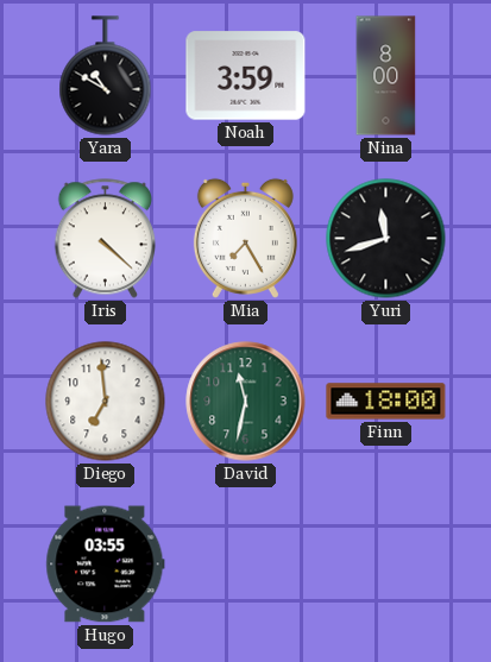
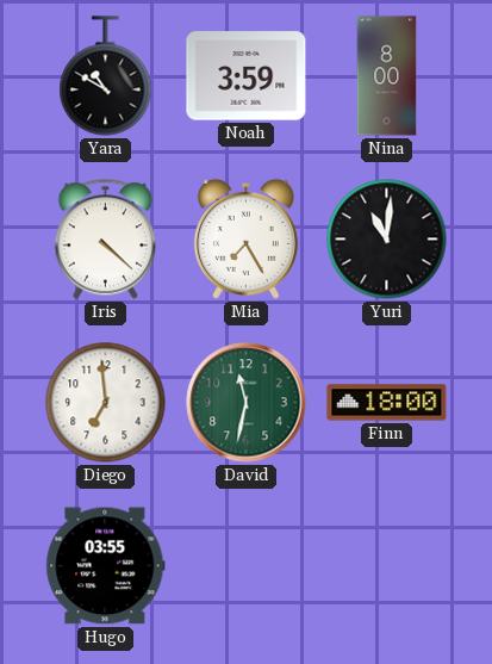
Yuri: 11:42 -> 11:01 (387, 240)
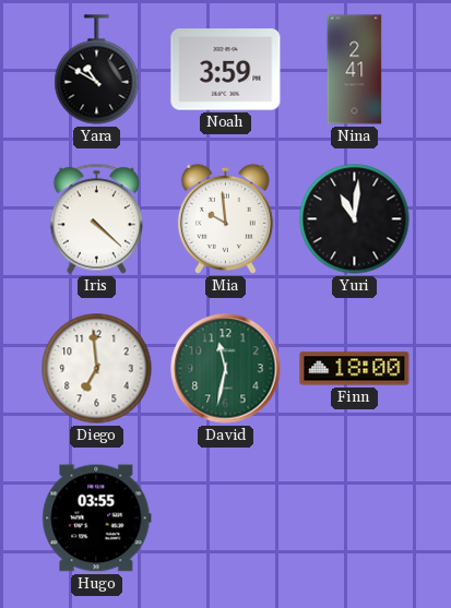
Nina: 8:00 -> 2:41 (355, 70)
Mia: 7:25 -> 9:59 (225, 218)
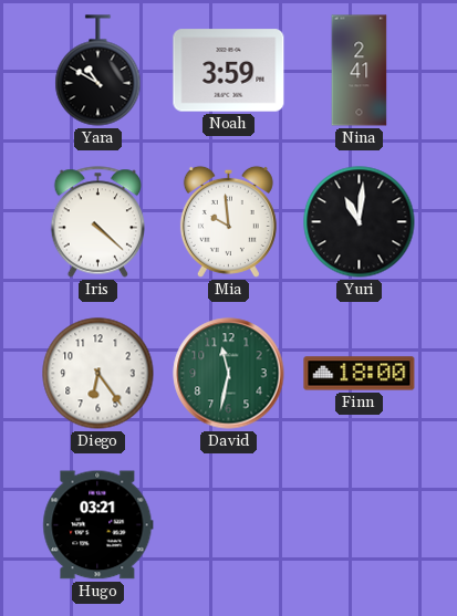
Diego: 6:59 -> 6:24 (98, 374)
Hugo: 03:55 -> 03:21 (98, 525)
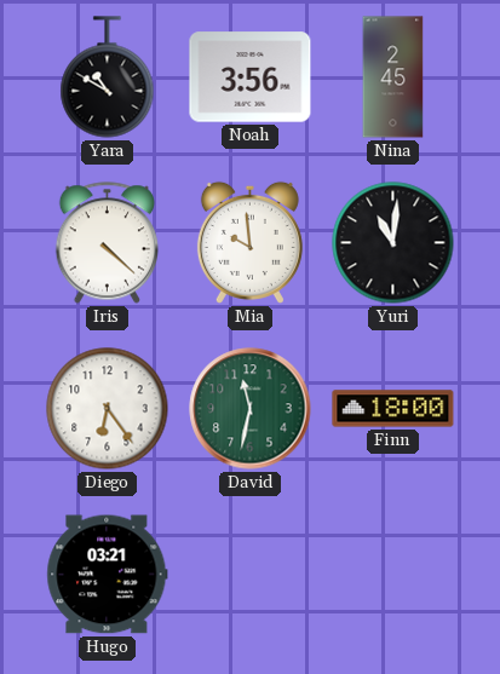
Noah: 3:59 -> 3:56 (251, 77)
Nina: 2:41 -> 2:45 (393, 77)
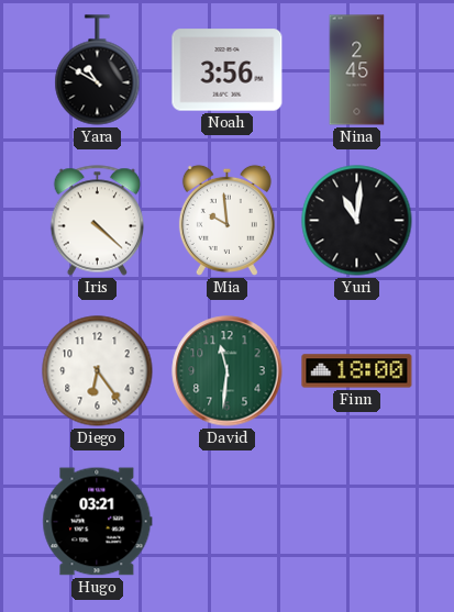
David: 11:32 -> 11:31 (228, 371)
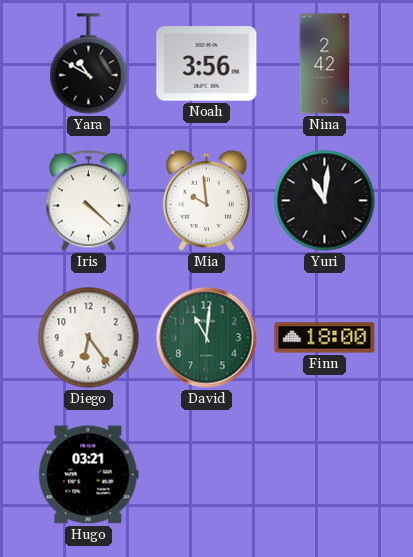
Nina: 2:45 -> 2:42 (325, 64)
David: 11:31 -> 11:01 (207, 338)
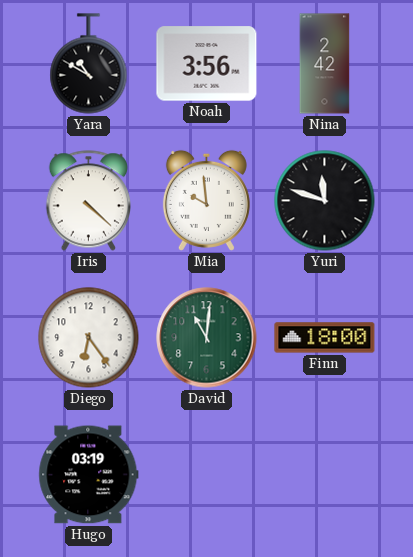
Yuri: 11:01 -> 11:48 (325, 201)
Hugo: 03:21 -> 03:19 (89, 475)
